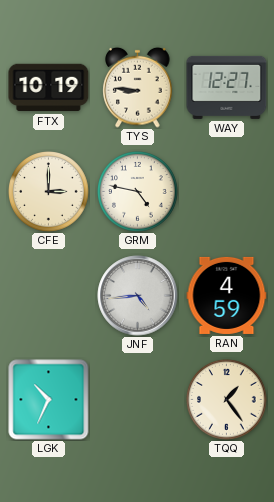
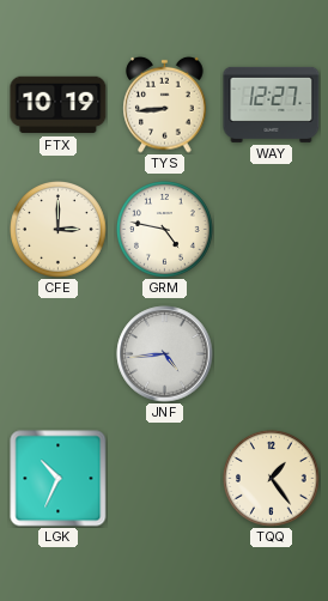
TYS: 8:46 -> 8:44 (165, 104)
RAN: 4:59 -> none (227, 295)
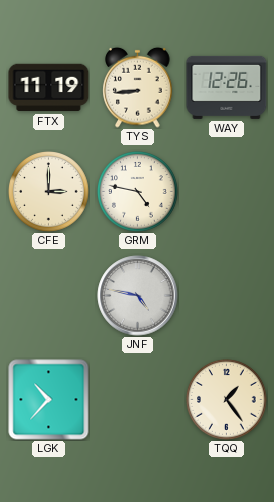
FTX: 10:19 -> 11:19 (49, 88)
WAY: 12:27 -> 12:26 (227, 87)
JNF: 4:44 -> 4:47 (138, 296)
LGK: 10:34 -> 10:37 (49, 400)
